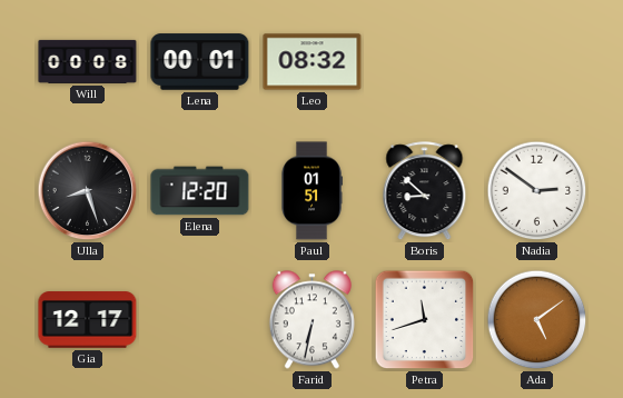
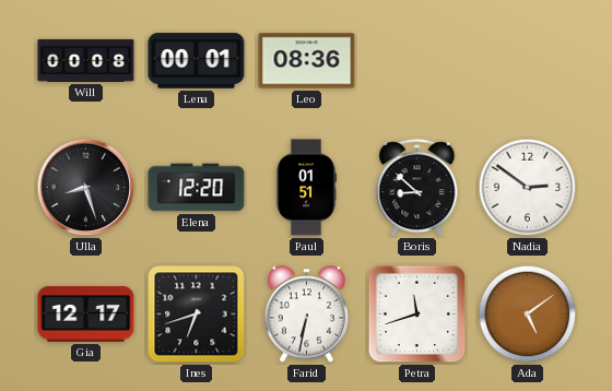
Leo: 08:32 -> 08:36 (307, 61)
Ines: none -> 6:42 (197, 315)
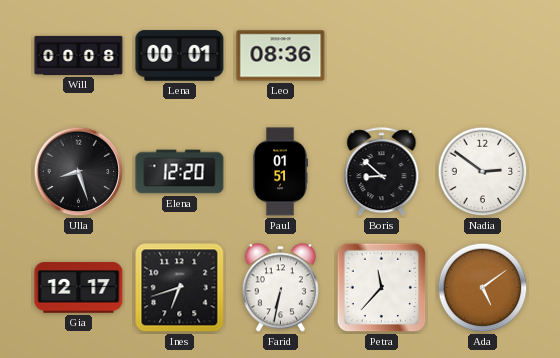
Petra: 11:42 -> 11:37 (382, 288)
